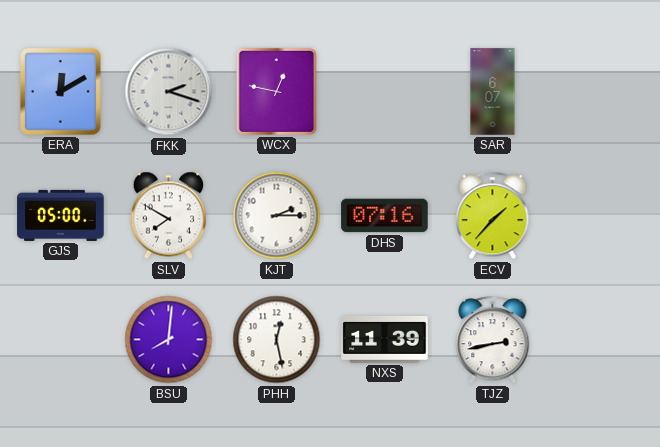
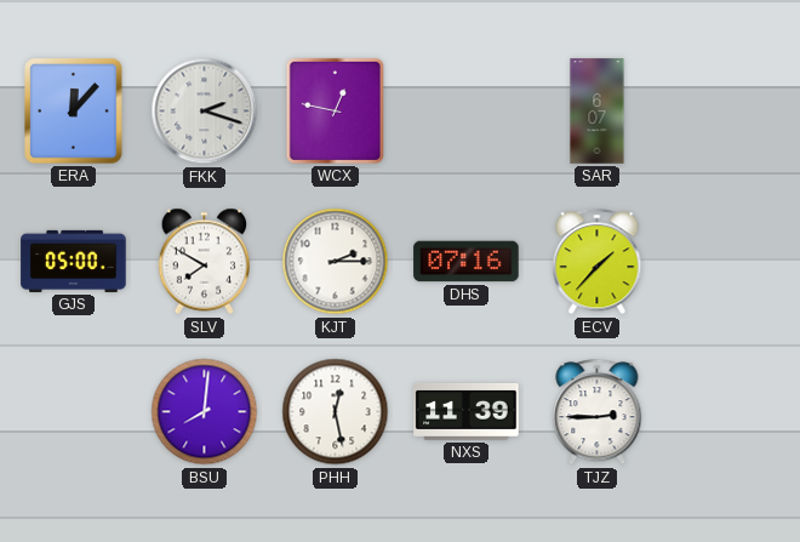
ERA: 12:10 -> 12:07 (74, 112)
TJZ: 2:43 -> 2:45 (598, 412)
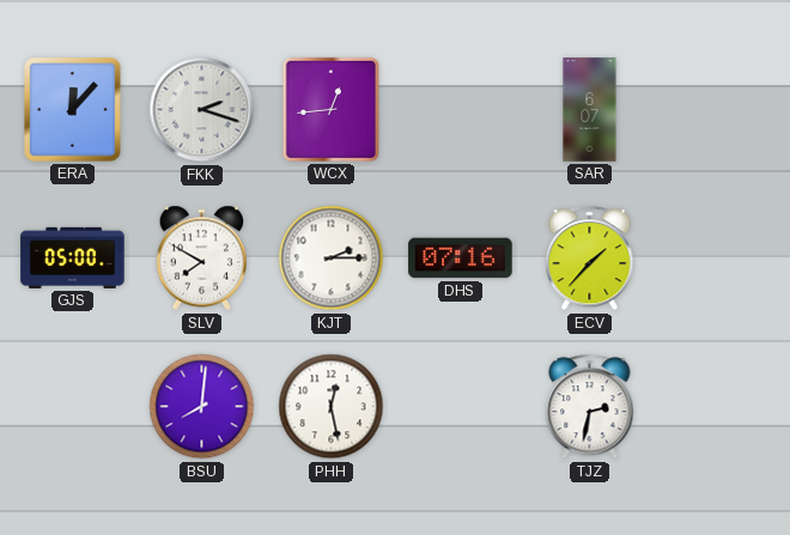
WCX: 12:47 -> 12:44 (330, 109)
NXS: 11:39 -> none (467, 412)
TJZ: 2:45 -> 2:32 (590, 407)
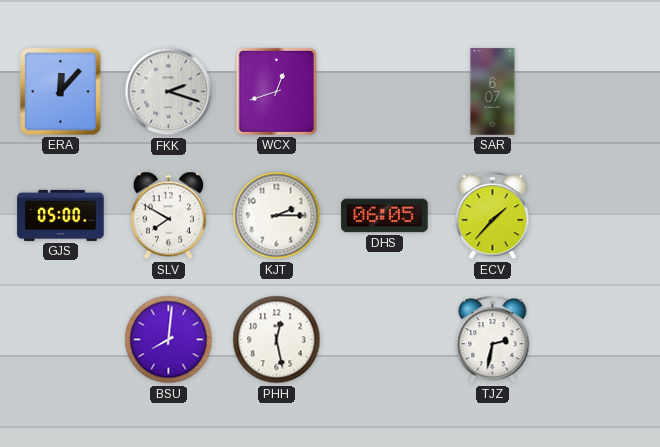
WCX: 12:44 -> 12:42 (276, 91)
DHS: 07:16 -> 06:05 (385, 216)
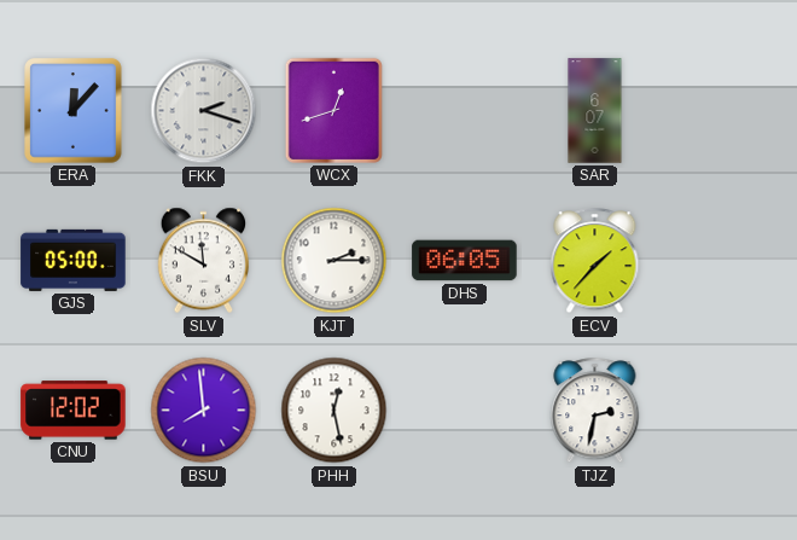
SLV: 7:50 -> 11:50 (204, 261)
CNU: none -> 12:02 (74, 411)
BSU: 8:01 -> 7:59 (204, 411)
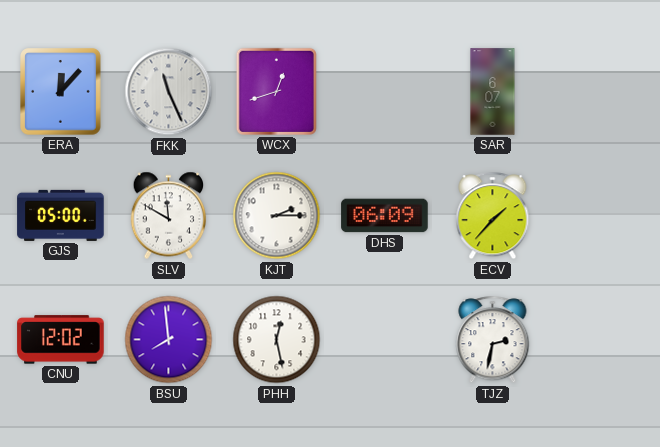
FKK: 2:18 -> 11:26 (169, 92)
DHS: 06:05 -> 06:09 (385, 216)
